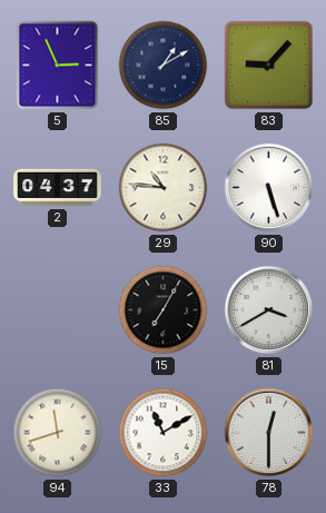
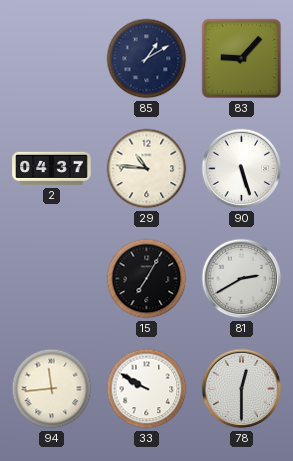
5: 2:56 -> none (58, 66)
81: 3:40 -> 2:40 (242, 279)
94: 11:42 -> 11:44 (52, 389)
33: 11:10 -> 9:50 (147, 389)
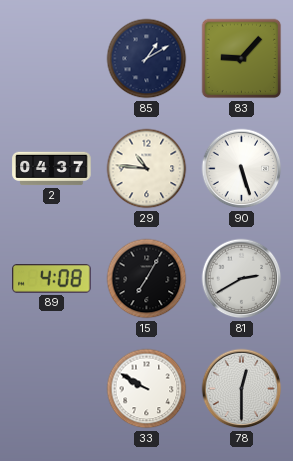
89: none -> 4:08 (52, 279)
94: 11:44 -> none (52, 389)
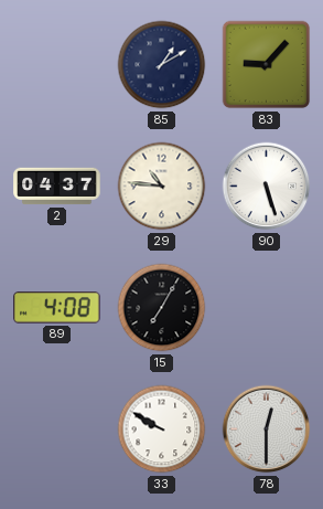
81: 2:40 -> none (242, 279)
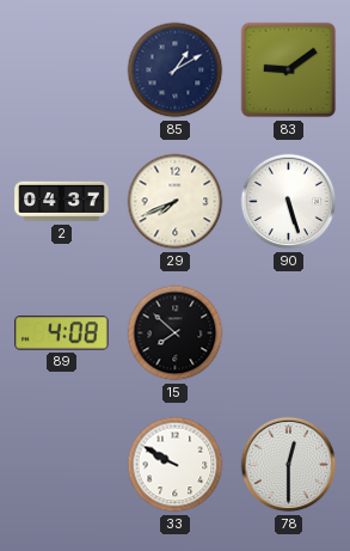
83: 9:07 -> 9:09 (289, 71)
29: 10:46 -> 7:41 (176, 202)
15: 7:05 -> 7:52 (176, 333)
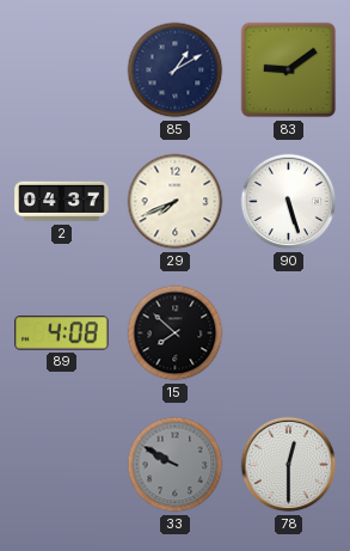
33 dial: white -> grey (176, 465)
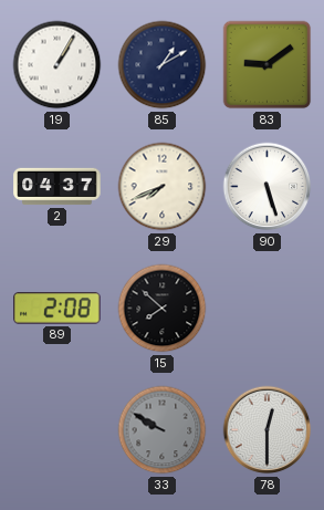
19: none -> 1:05 (58, 65)
89: 4:08 -> 2:08 (58, 309)
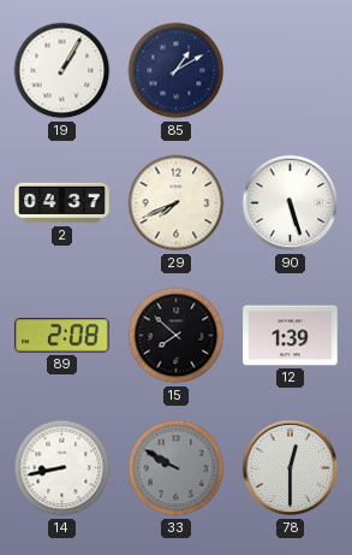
83: 9:09 -> none (268, 65)
12: none -> 1:39 (291, 336)
14: none -> 8:43 (62, 468)
